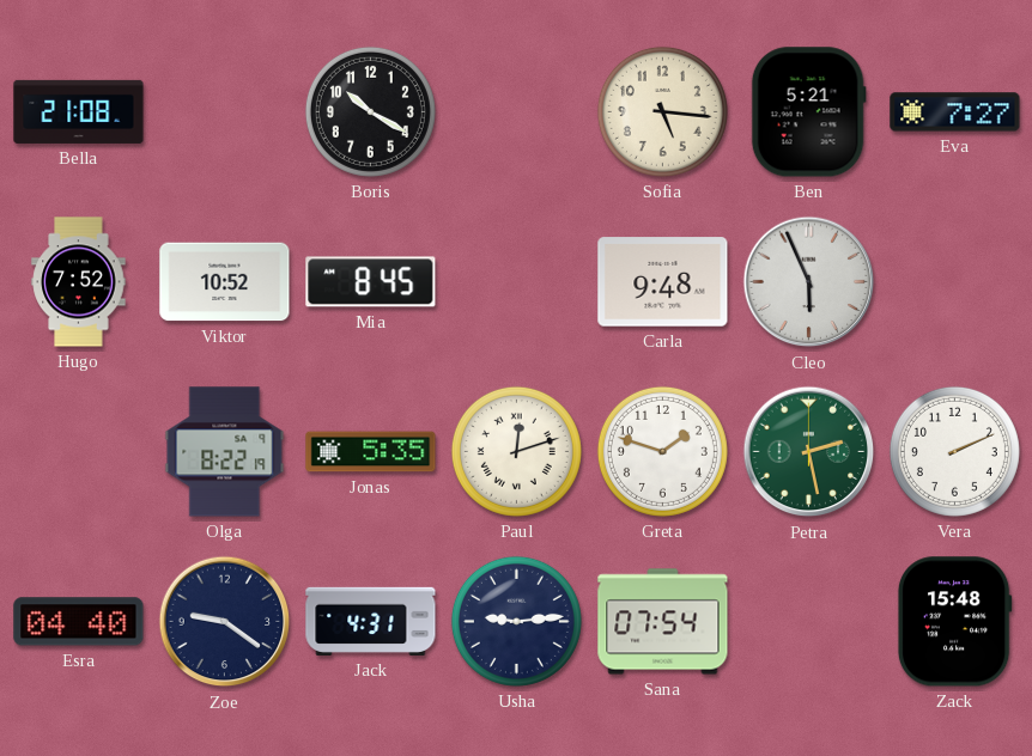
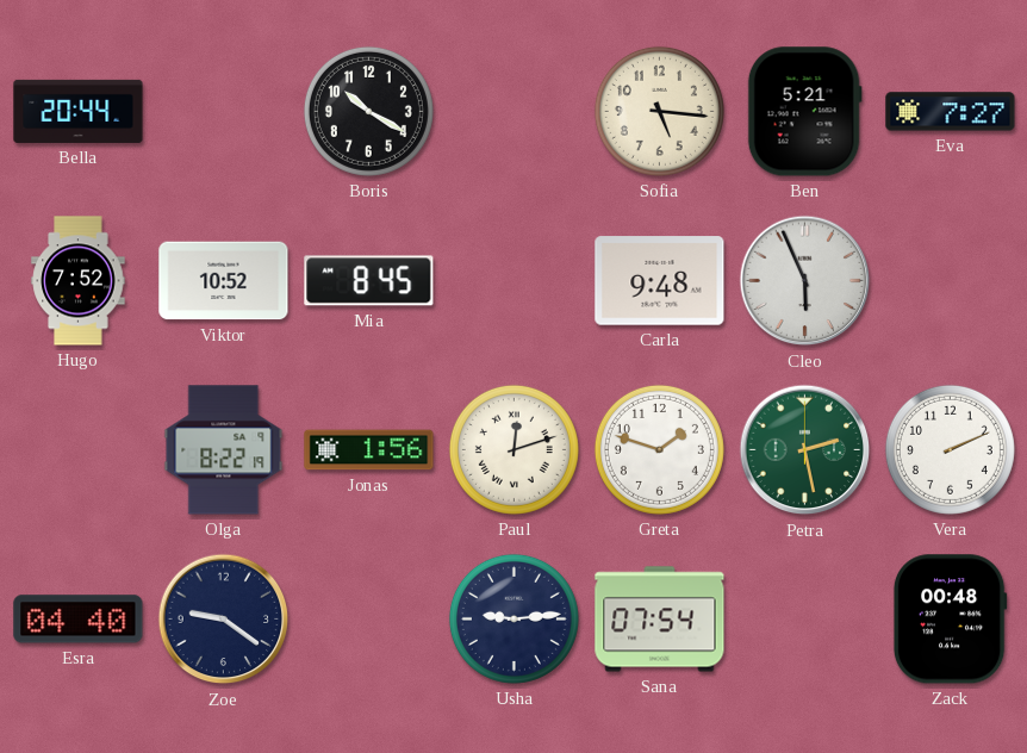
Bella: 21:08 -> 20:44 (79, 111)
Jonas: 5:35 -> 1:56 (369, 450)
Jack: 4:31 -> none (371, 621)
Zack: 15:48 -> 00:48 (950, 620)
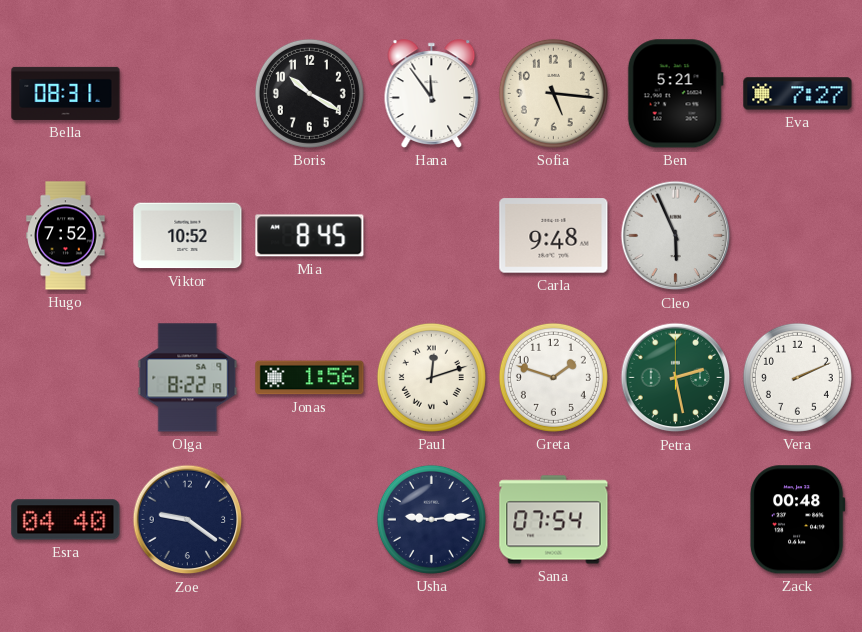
Bella: 20:44 -> 08:31 (66, 93)
Hana: none -> 11:54 (432, 94)
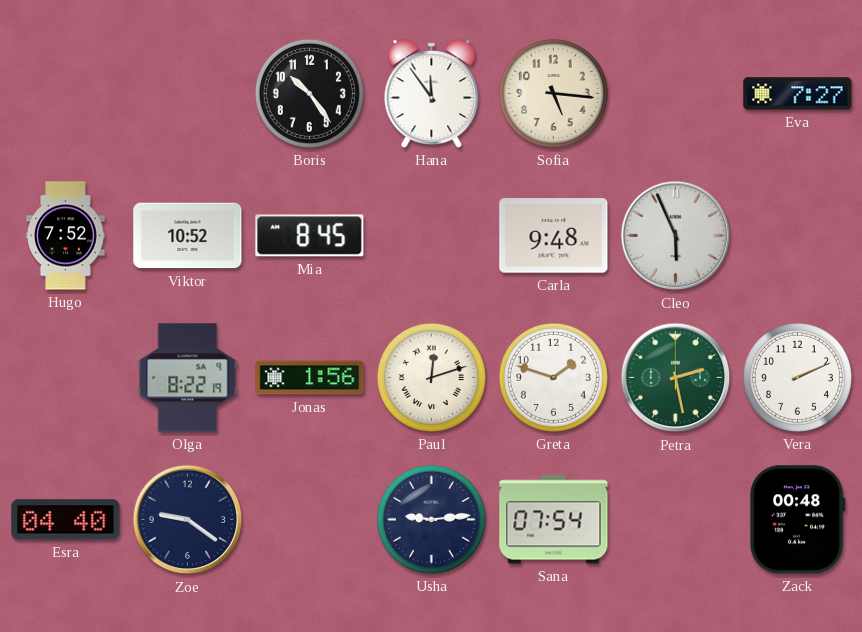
Bella: 08:31 -> none (66, 93)
Boris: 10:20 -> 10:24 (309, 93)
Ben: 5:21 -> none (675, 94)
